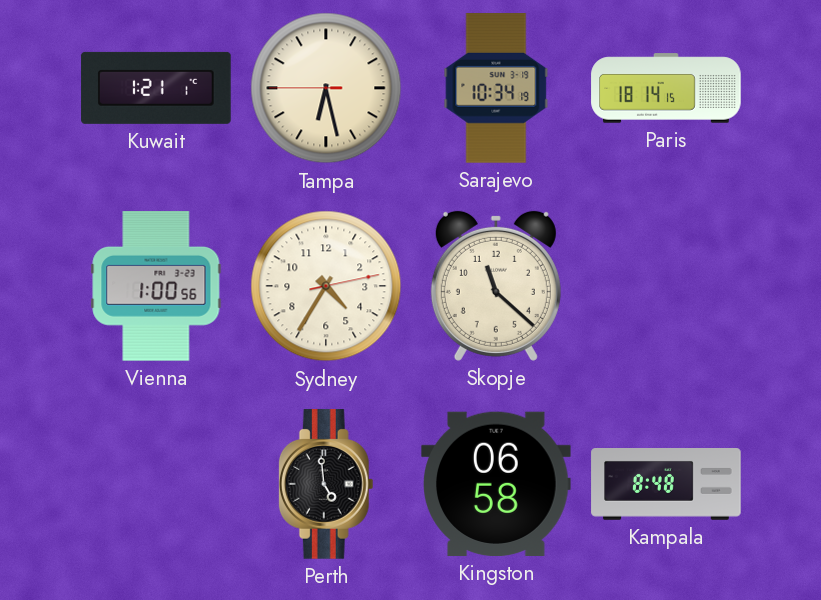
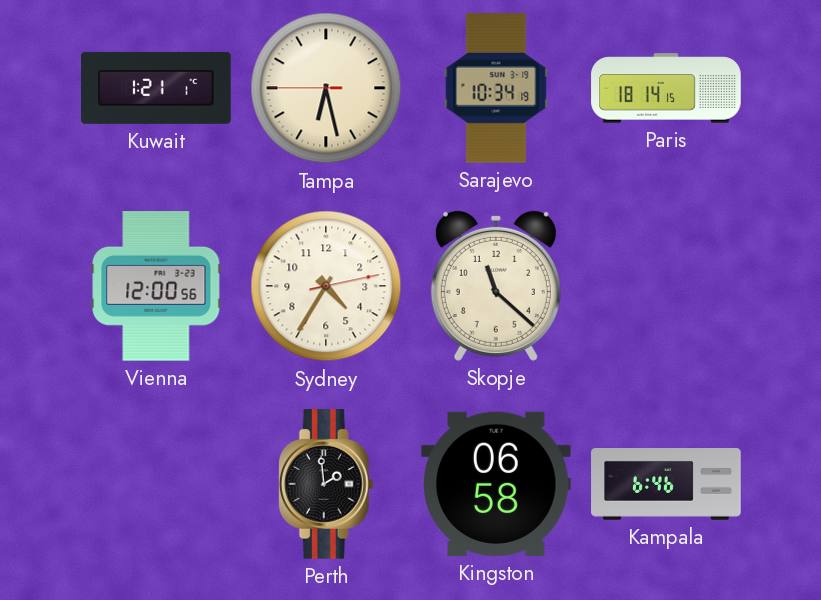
Vienna: 1:00 -> 12:00 (156, 286)
Perth: 4:59 -> 1:59 (326, 484)
Kampala: 8:48 -> 6:46 (666, 484)
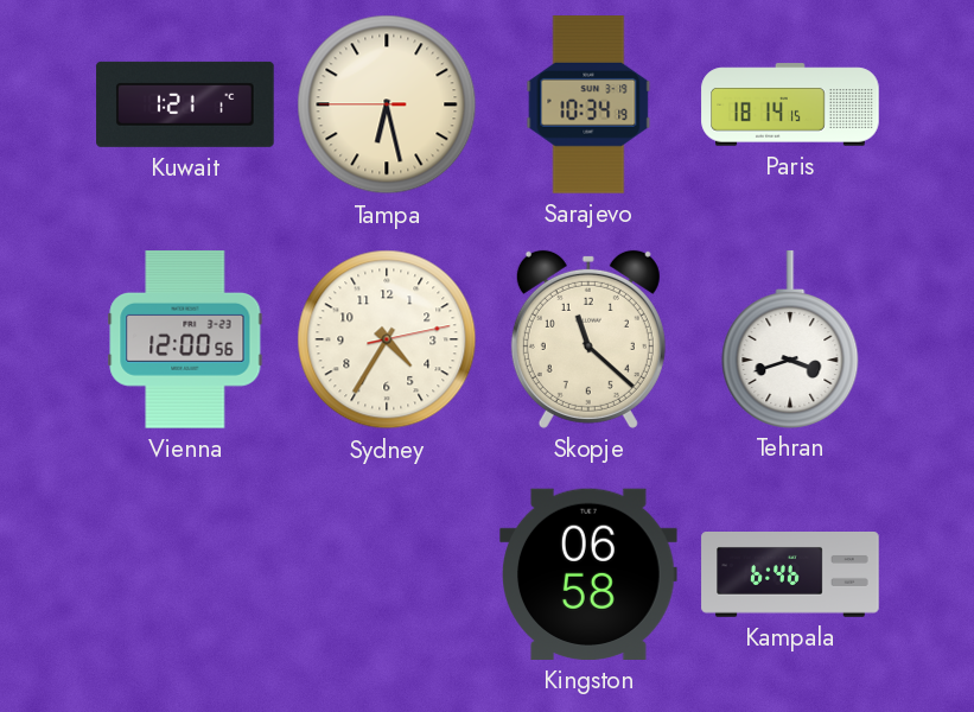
Tehran: none -> 3:42 (790, 339)
Perth: 1:59 -> none (326, 484)
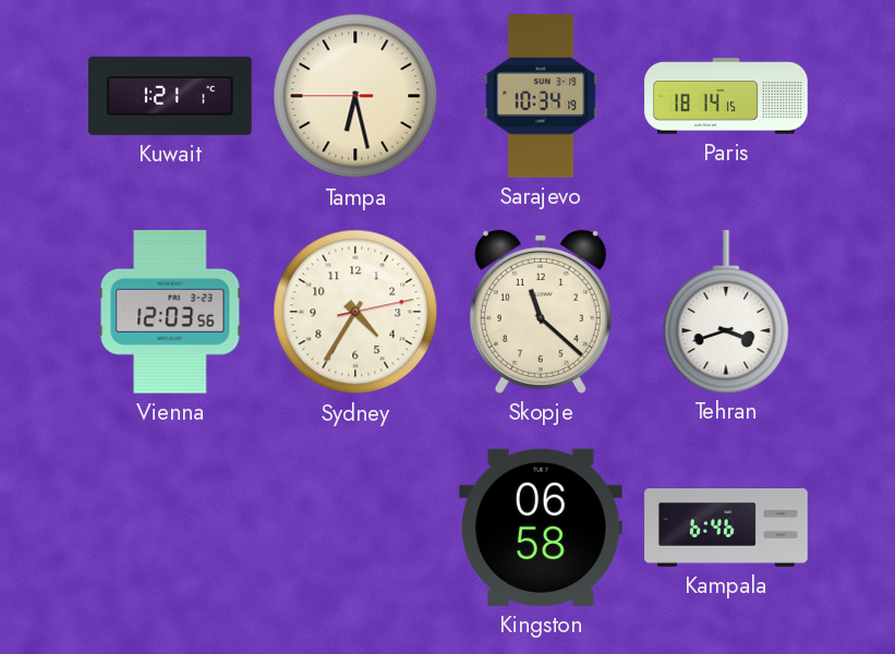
Vienna: 12:00 -> 12:03 (170, 312)
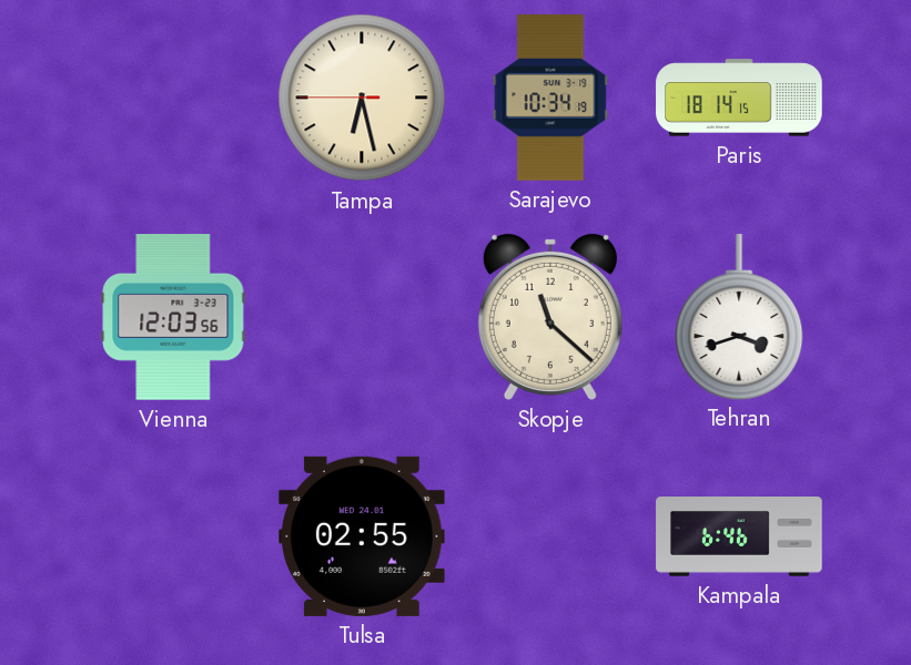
Kuwait: 1:21 -> none (170, 96)
Sydney: 4:35 -> none (355, 312)
Tulsa: none -> 02:55 (363, 536)
Kingston: 06:58 -> none (542, 528)
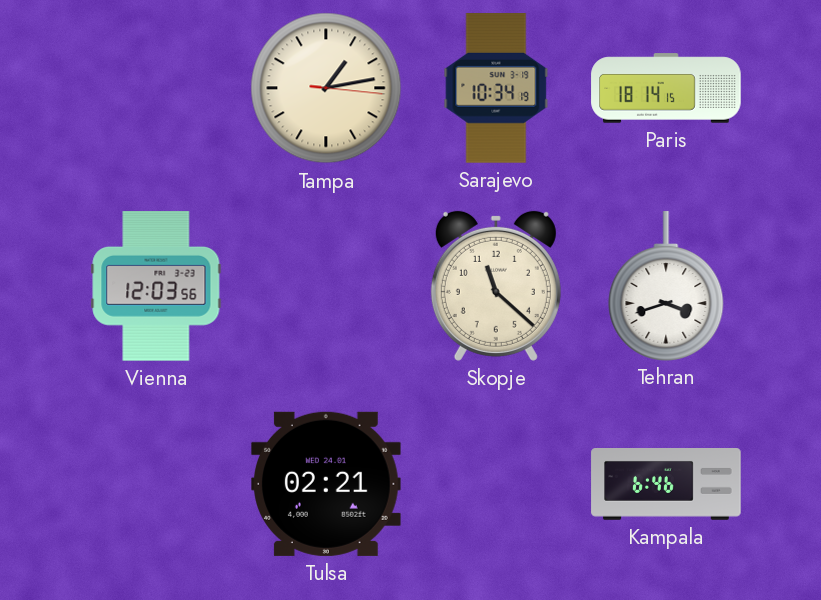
Tampa: 6:27 -> 1:13 (326, 88)
Tulsa: 02:55 -> 02:21 (327, 484)
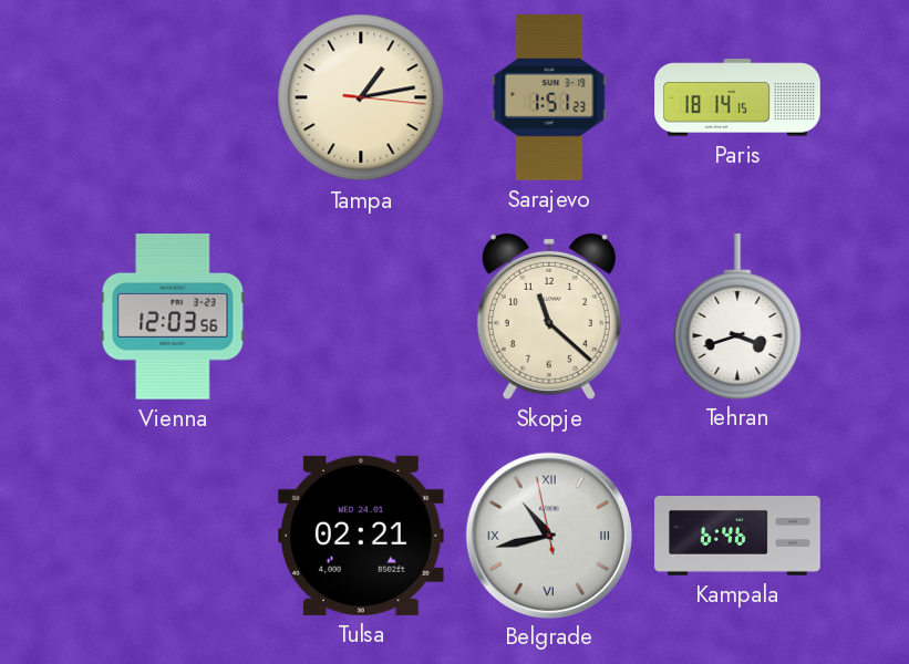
Sarajevo: 10:34 -> 1:51 (549, 97)
Belgrade: none -> 10:42 (548, 535)
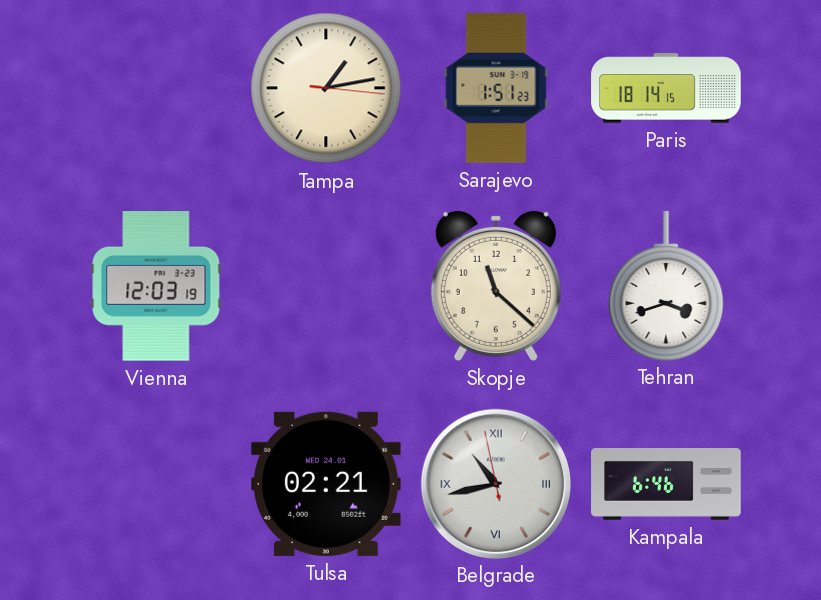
Vienna: 12:03:56 -> 12:03:19 (156, 286)
